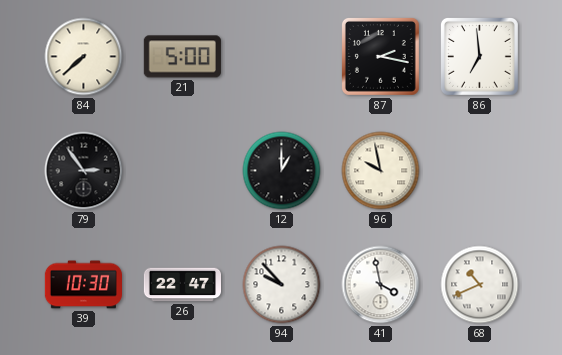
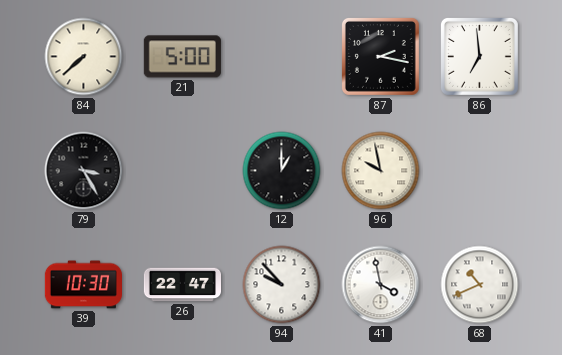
79: 2:54 -> 3:25 (84, 171)
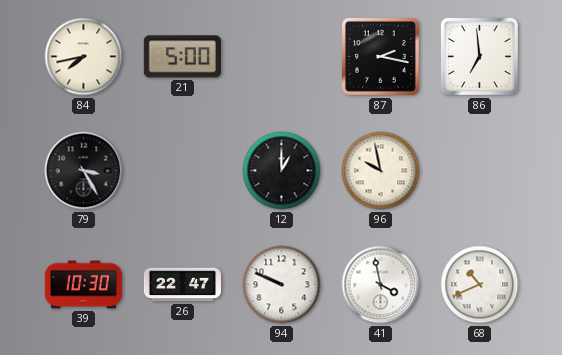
84: 7:38 -> 7:43 (84, 57)
94: 9:53 -> 9:49 (282, 285)
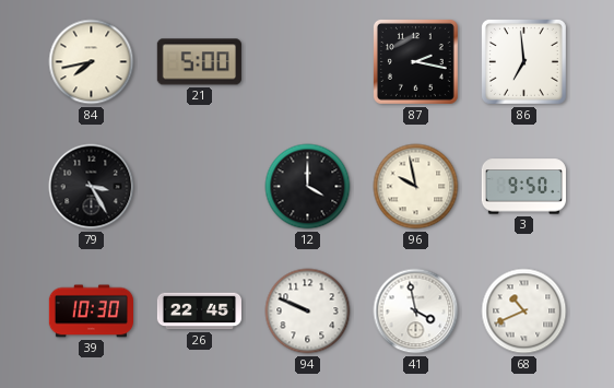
12: 1:00 -> 4:00 (308, 187)
3: none -> 9:50 (523, 187)
26: 22:47 -> 22:45 (199, 311)
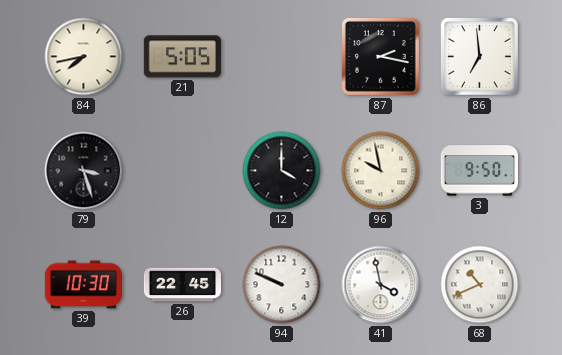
21: 5:00 -> 5:05 (182, 57)
79: 3:25 -> 3:27 (84, 171)
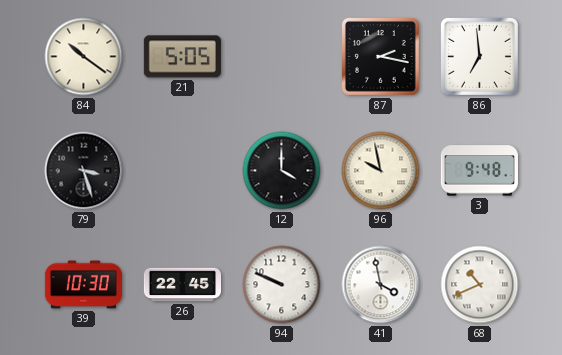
84: 7:43 -> 10:21 (84, 57)
3: 9:50 -> 9:48 (479, 171)
